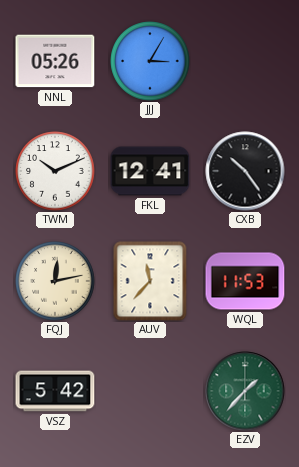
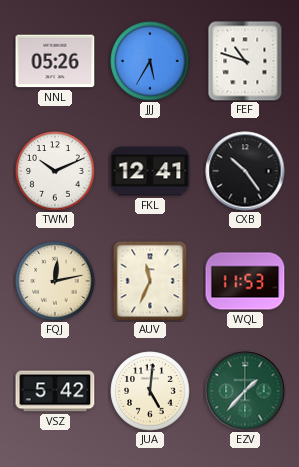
JJJ: 3:05 -> 5:35 (150, 61)
FEF: none -> 10:48 (245, 61)
AUV: 11:37 -> 11:34 (150, 281)
JUA: none -> 5:01 (150, 391)
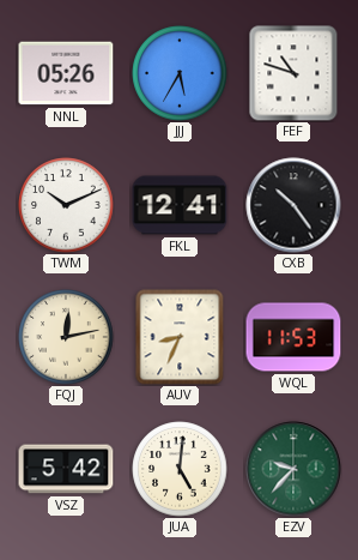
AUV: 11:34 -> 8:34 (180, 337)
EZV: 1:37 -> 9:37 (293, 469)
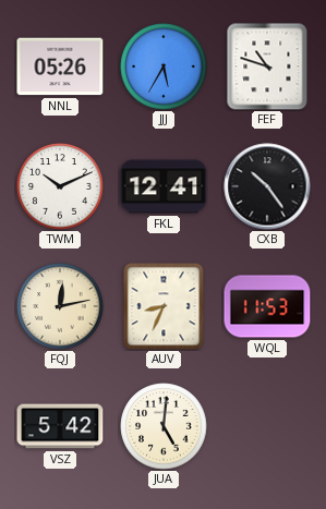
EZV: 9:37 -> none (293, 469)
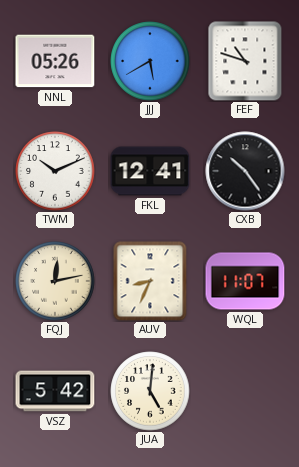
JJJ: 5:35 -> 5:40 (150, 61)
WQL: 11:53 -> 11:07 (245, 281)
